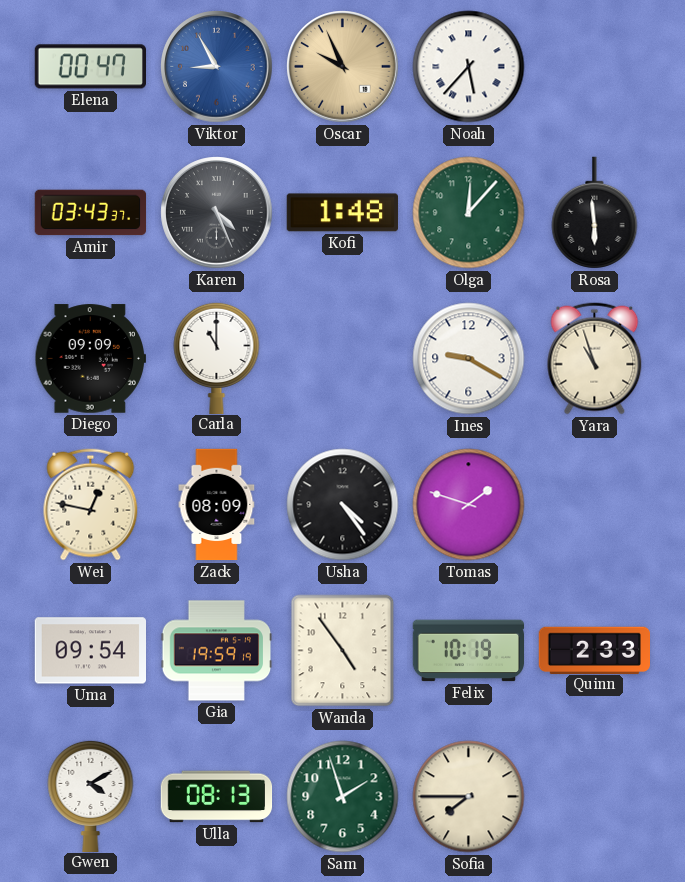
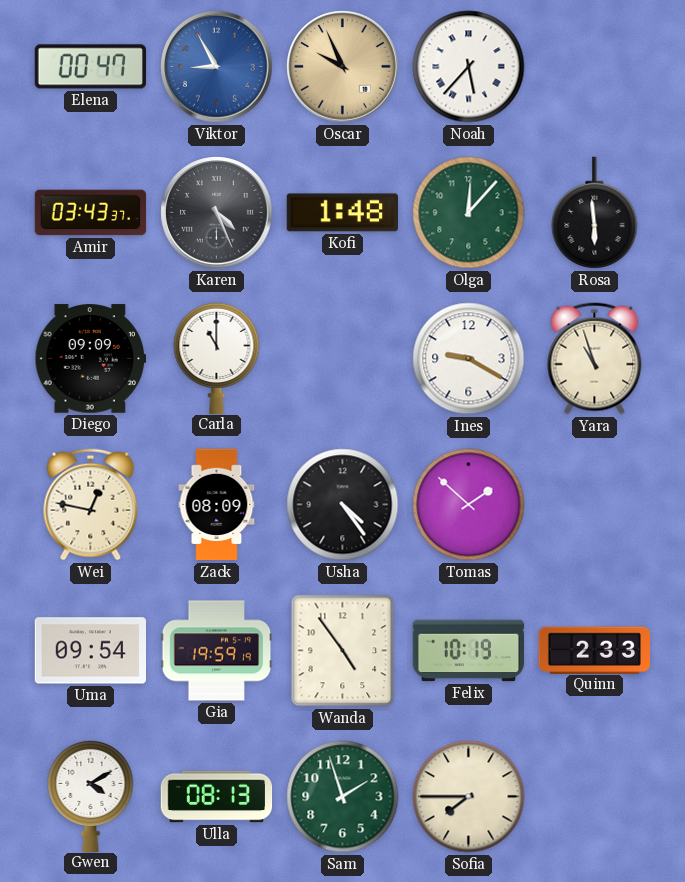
Tomas: 1:48 -> 1:52 (469, 505)
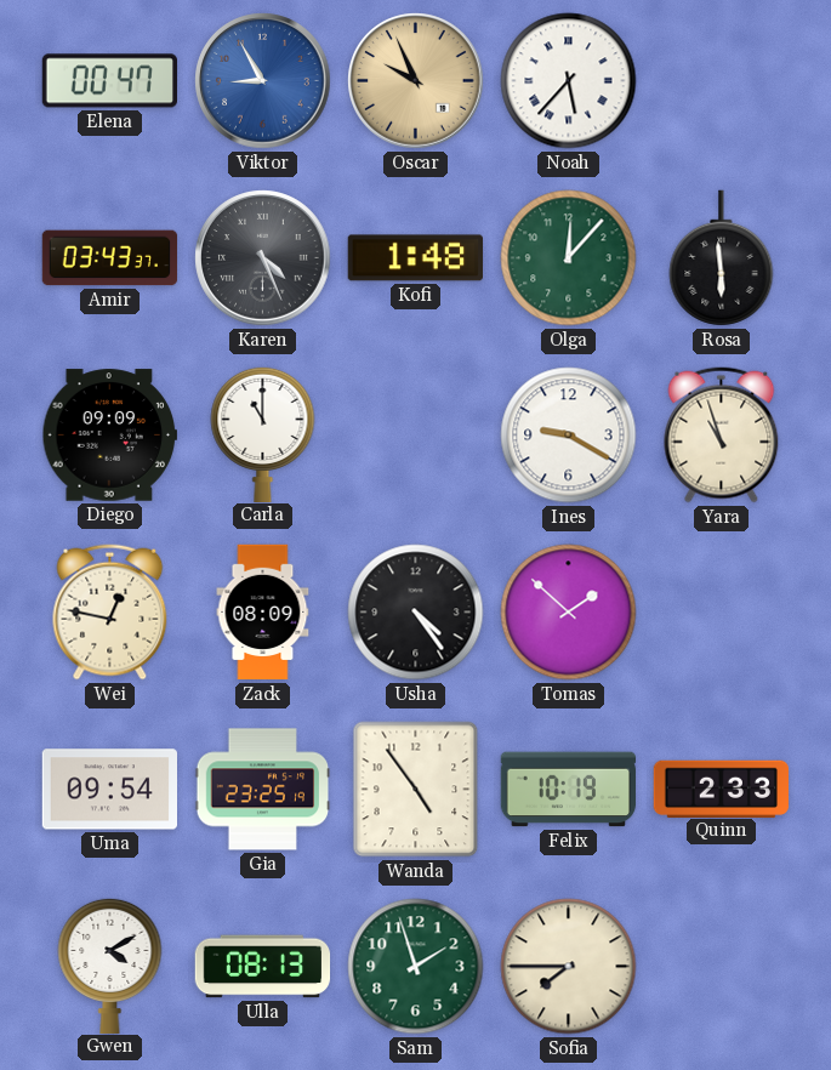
Gia: 19:59 -> 23:25 (263, 790)
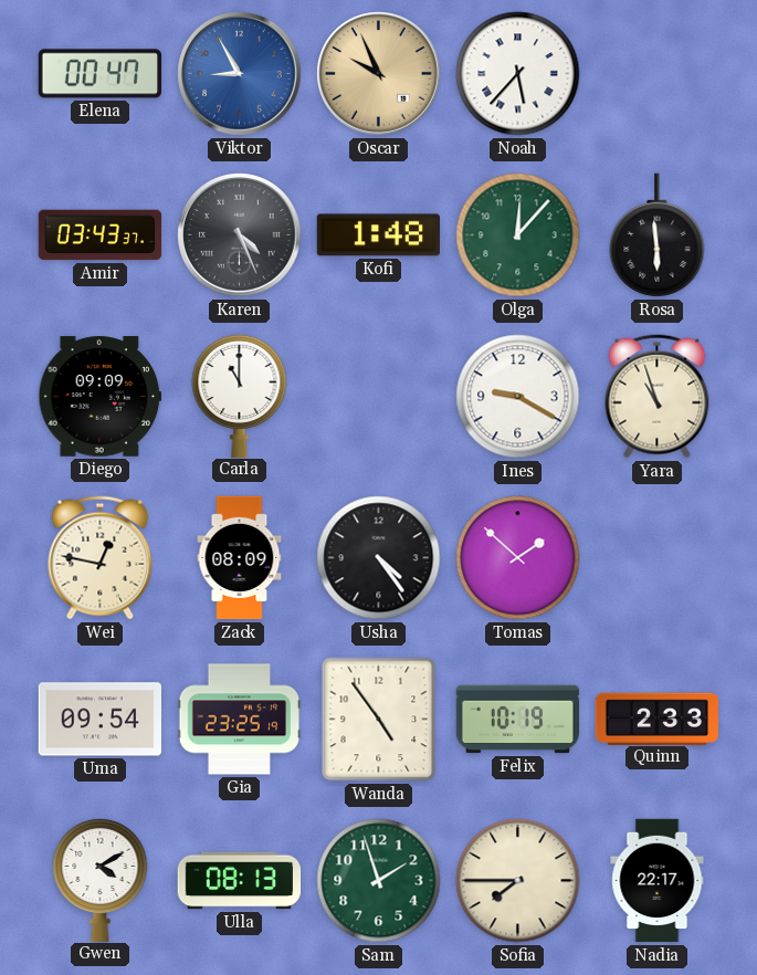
Nadia: none -> 22:17 (658, 881)
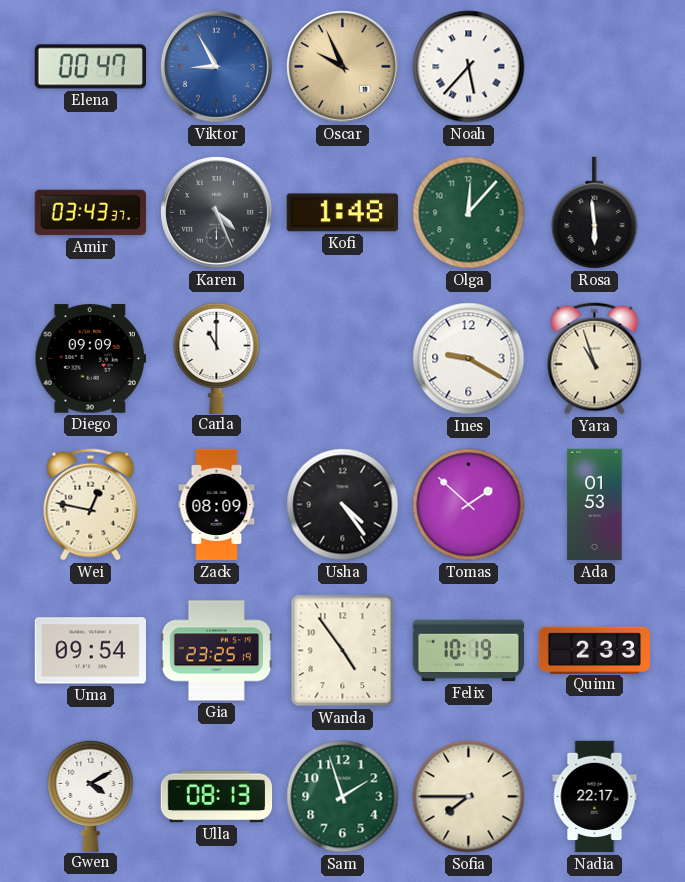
Ada: none -> 01:53 (595, 505)
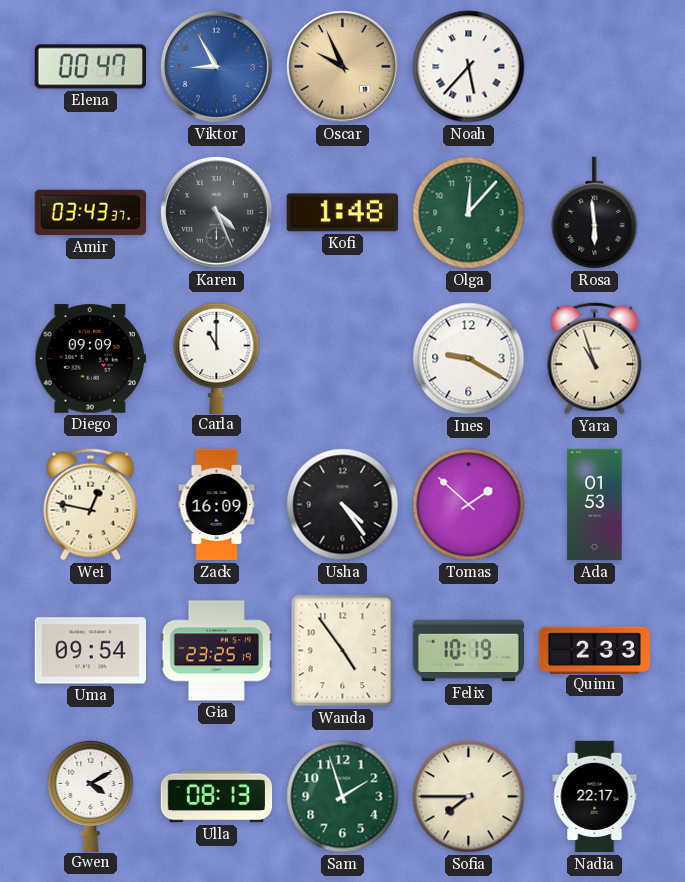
Zack: 08:09 -> 16:09 (217, 505)
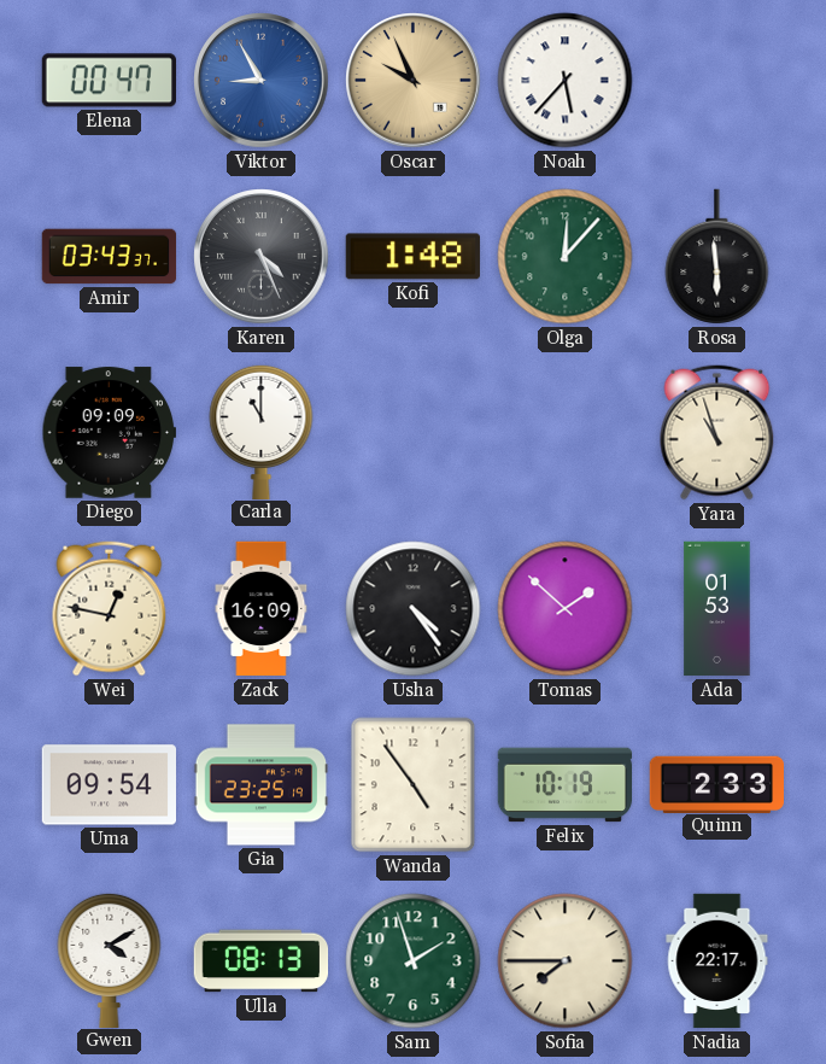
Ines: 9:20 -> none (469, 359)
